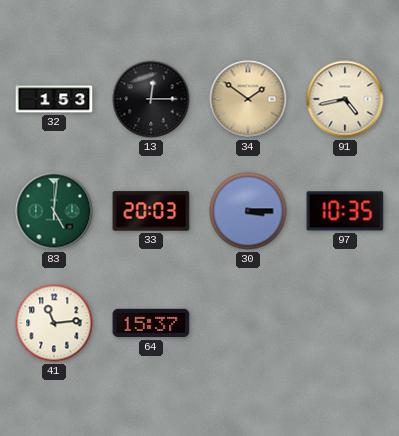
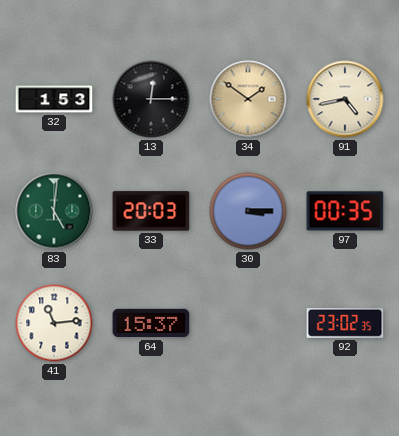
97: 10:35 -> 00:35 (345, 211)
92: none -> 23:02 (345, 323)
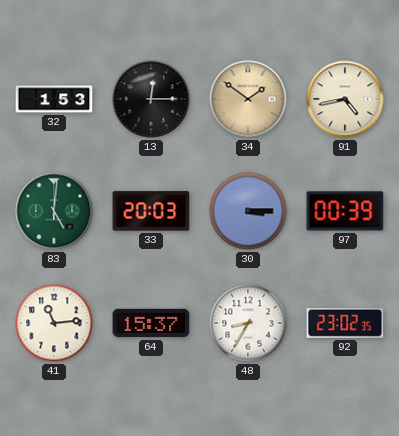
97: 00:35 -> 00:39 (345, 211)
48: none -> 8:35 (248, 323)
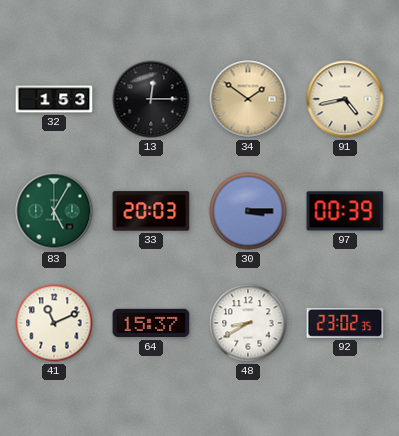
83: 5:01 -> 5:05 (54, 211)
41: 11:14 -> 11:11 (54, 323)
48: 8:35 -> 8:40 (248, 323)
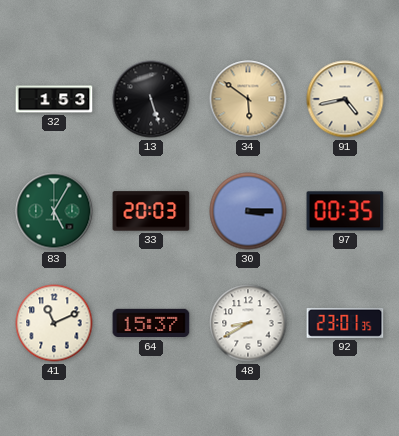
13: 12:15 -> 5:27 (151, 99)
34: 1:51 -> 5:51 (248, 99)
97: 00:39 -> 00:35 (345, 211)
92: 23:02 -> 23:01 (345, 323)
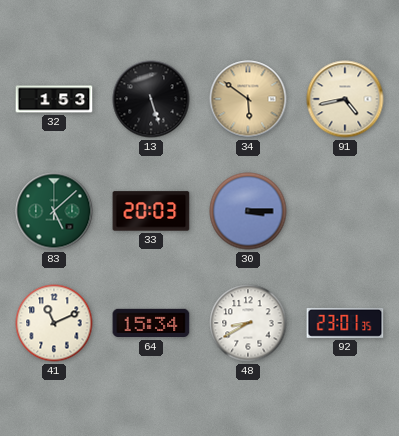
83: 5:05 -> 5:08 (54, 211)
97: 00:35 -> none (345, 211)
64: 15:37 -> 15:34 (151, 323)
